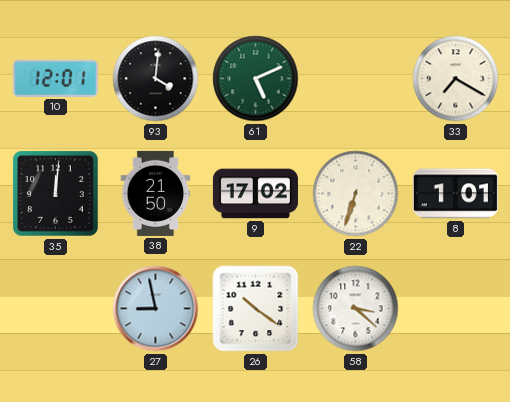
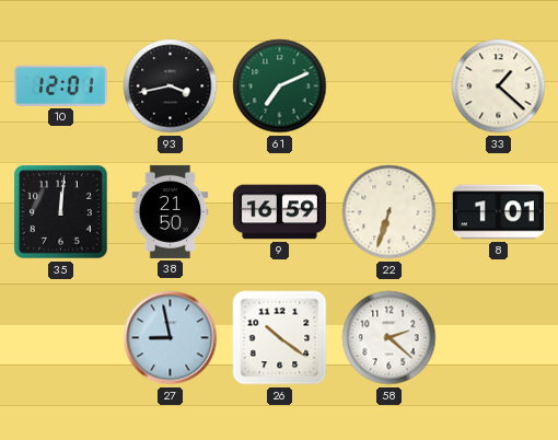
93: 4:01 -> 3:43 (171, 86)
61: 5:11 -> 7:11 (280, 86)
33: 7:20 -> 1:22 (499, 86)
9: 17:02 -> 16:59 (279, 212)
58: 3:22 -> 2:22 (390, 338)
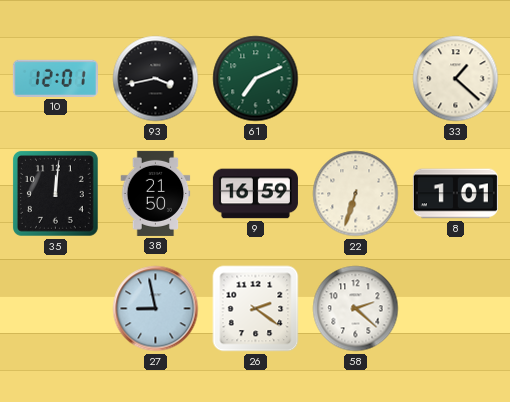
26: 10:21 -> 2:21 (256, 309)
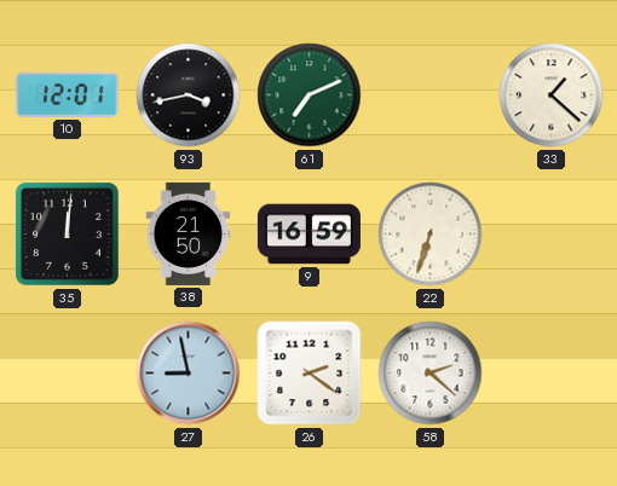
8: 1:01 -> none (455, 194)
